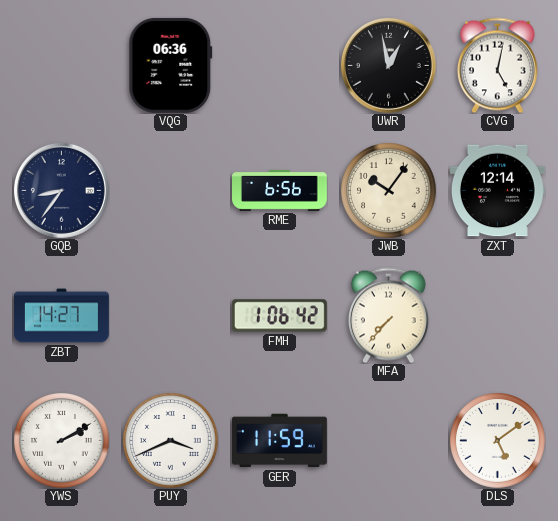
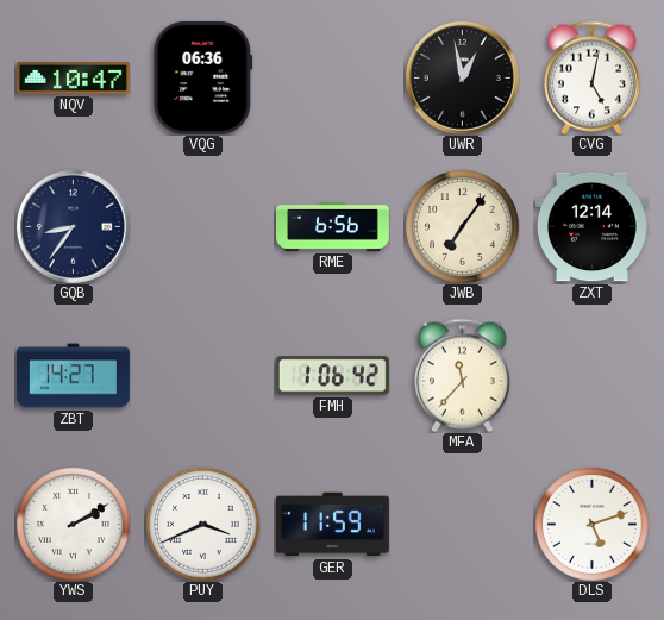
NQV: none -> 10:47 (73, 79)
JWB: 10:06 -> 7:06 (463, 227)
MFA: 7:37 -> 11:37 (462, 375)
DLS: 5:09 -> 5:12 (593, 525)
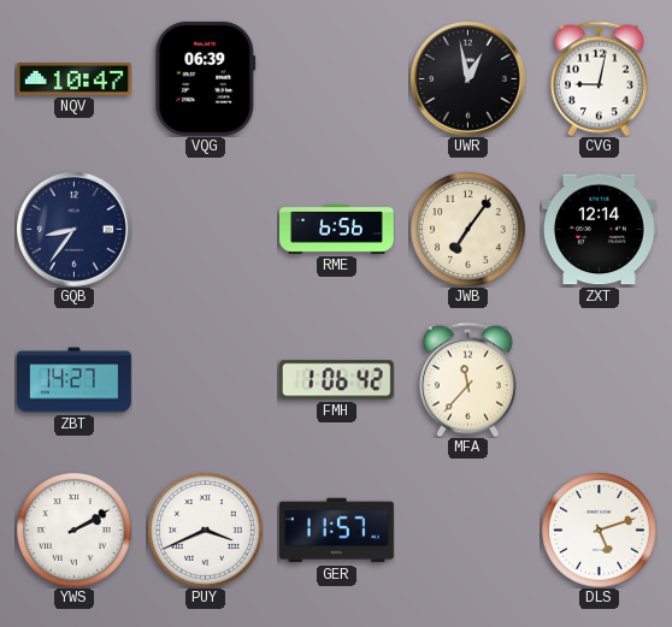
VQG: 06:36 -> 06:39 (206, 78)
CVG: 5:02 -> 9:02 (599, 78)
GER: 11:59 -> 11:57 (336, 531)
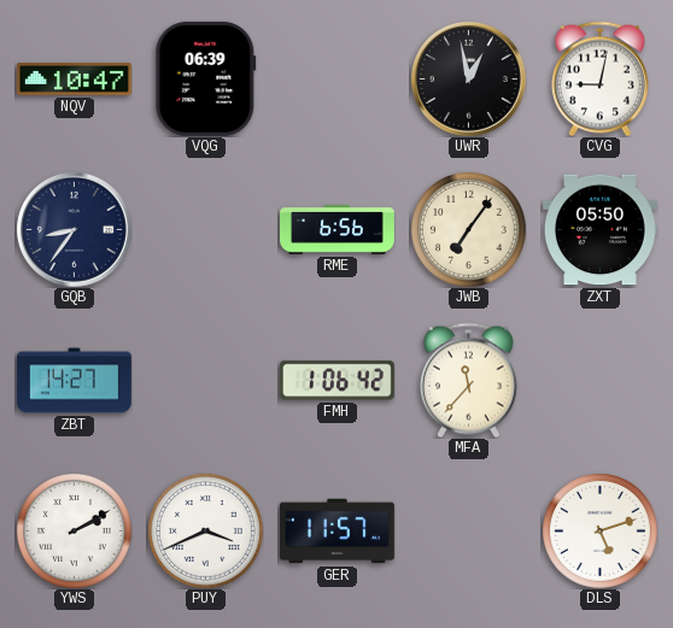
ZXT: 12:14 -> 05:50 (599, 230)
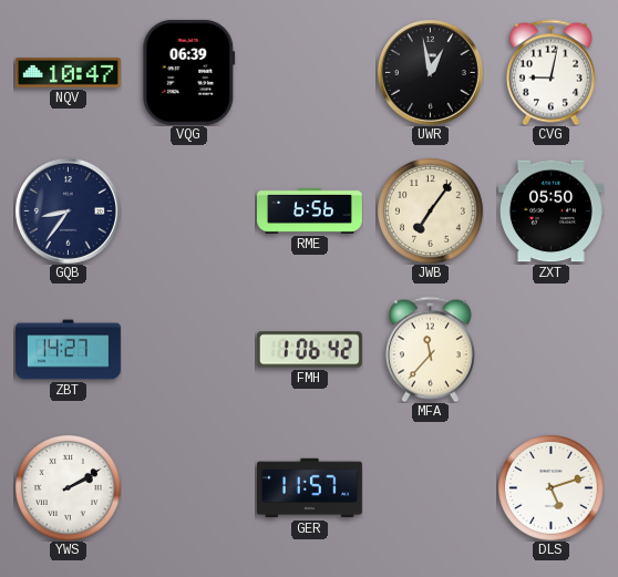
PUY: 3:41 -> none (206, 532)
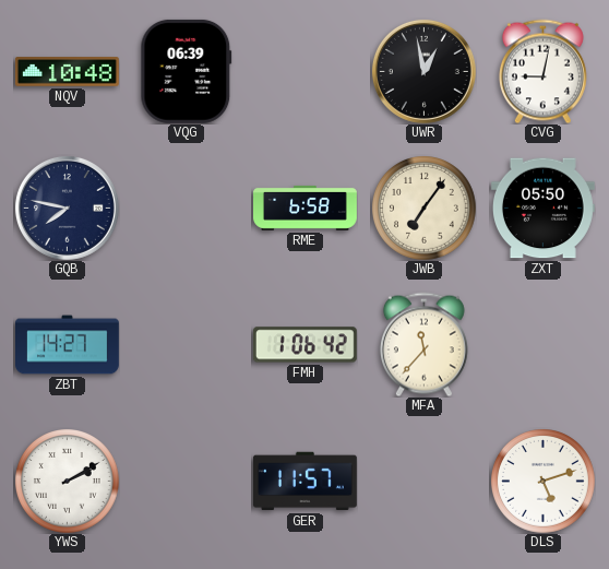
NQV: 10:47 -> 10:48 (67, 72)
GQB: 8:36 -> 7:47 (67, 208)
RME: 6:56 -> 6:58 (306, 208)
